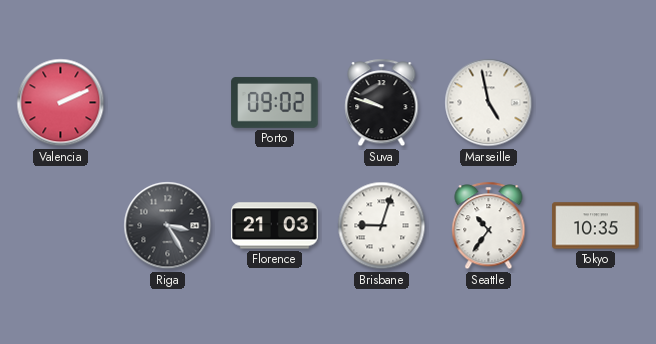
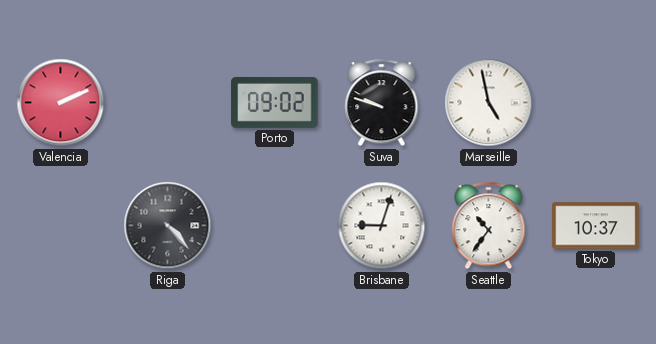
Riga: 3:25 -> 4:23 (168, 226)
Florence: 21:03 -> none (275, 226)
Tokyo: 10:35 -> 10:37 (596, 226)
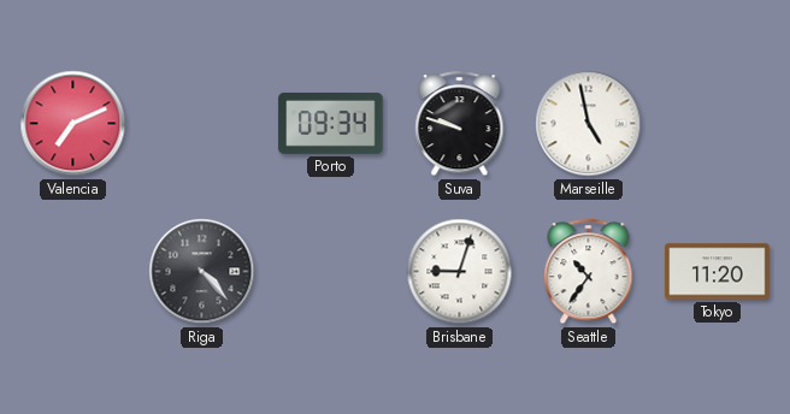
Valencia: 2:11 -> 7:11 (73, 124)
Porto: 09:02 -> 09:34 (331, 123)
Tokyo: 10:37 -> 11:20 (718, 272)
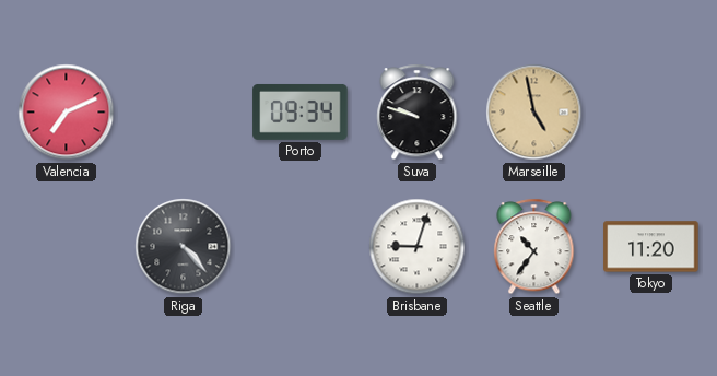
Marseille dial: white -> champagne (534, 113)
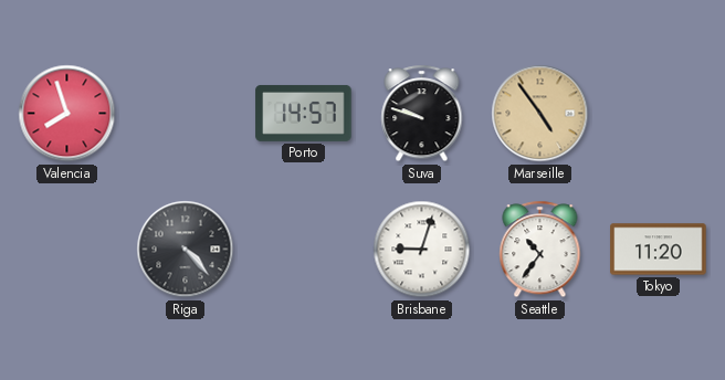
Valencia: 7:11 -> 7:57 (67, 114)
Porto: 09:34 -> 14:57 (304, 113)
Marseille: 4:58 -> 4:54 (540, 114)
